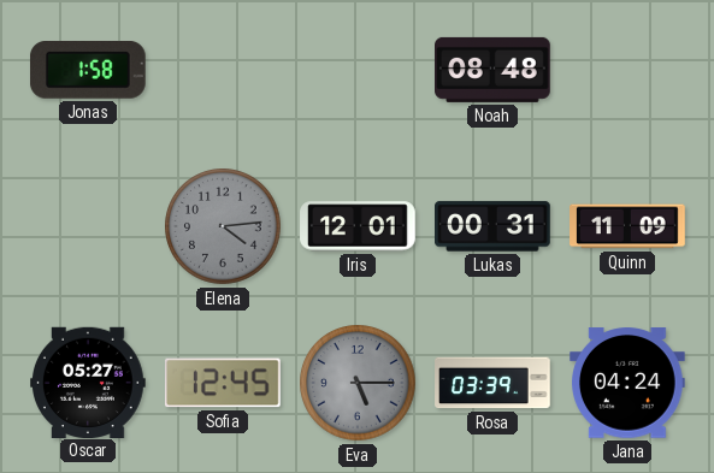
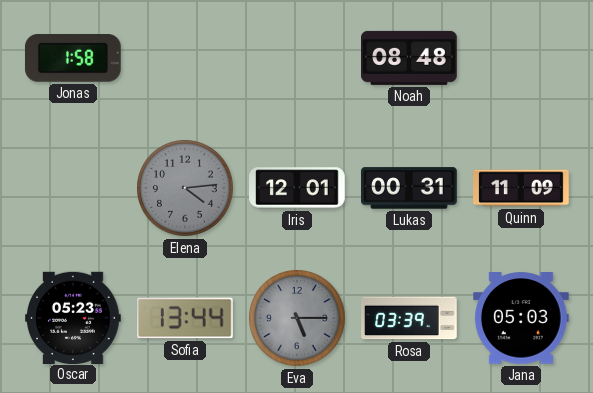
Oscar: 05:27 -> 05:23 (74, 317)
Sofia: 12:45 -> 13:44 (185, 318)
Jana: 04:24 -> 05:03 (522, 318)
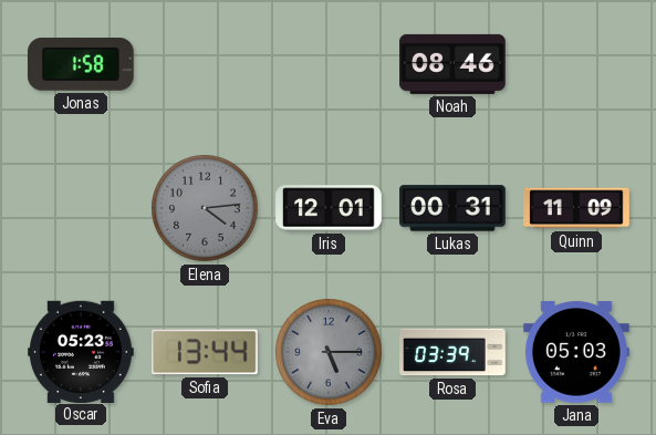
Noah: 08:48 -> 08:46 (454, 64)
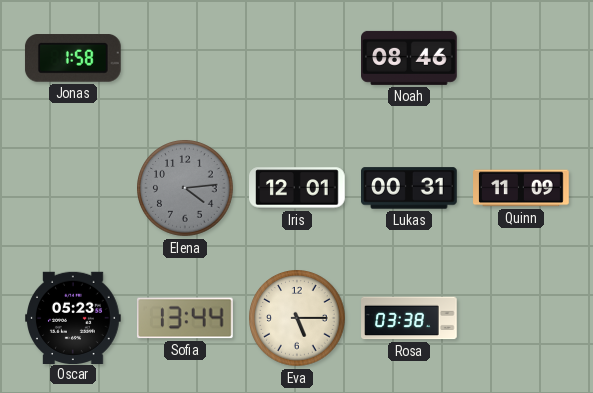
Eva dial: grey -> cream (297, 318)
Rosa: 03:39 -> 03:38 (409, 318)
Jana: 05:03 -> none (577, 352)
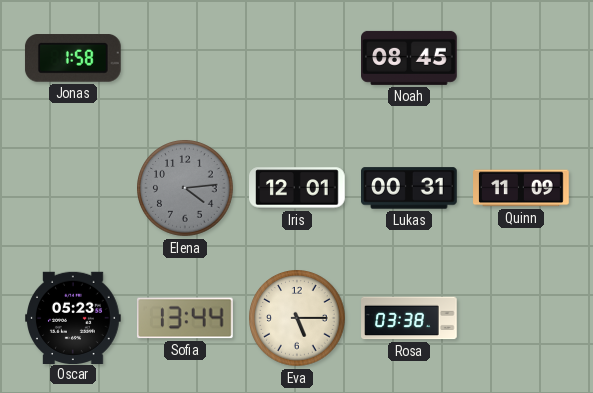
Noah: 08:46 -> 08:45 (410, 58)
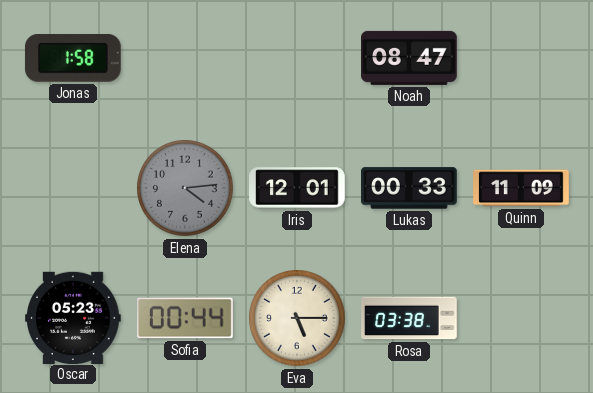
Noah: 08:45 -> 08:47 (410, 58)
Lukas: 00:31 -> 00:33 (409, 188)
Sofia: 13:44 -> 00:44 (185, 318)
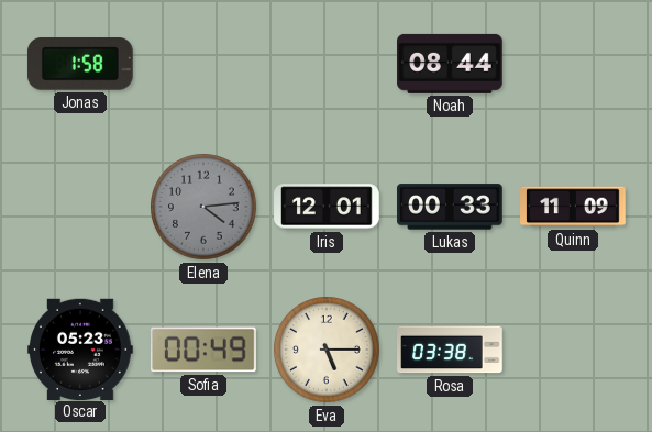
Noah: 08:47 -> 08:44 (451, 64)
Sofia: 00:44 -> 00:49 (203, 350)
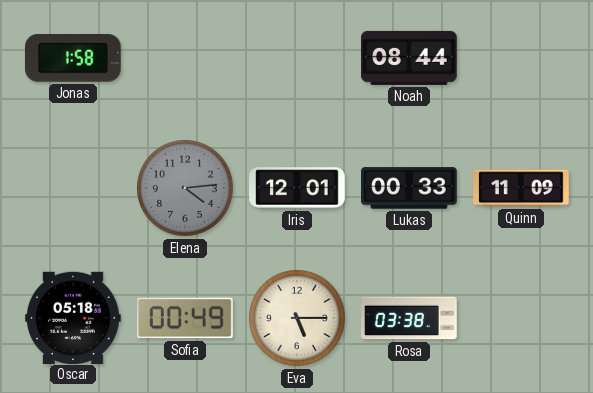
Oscar: 05:23 -> 05:18 (74, 317)
